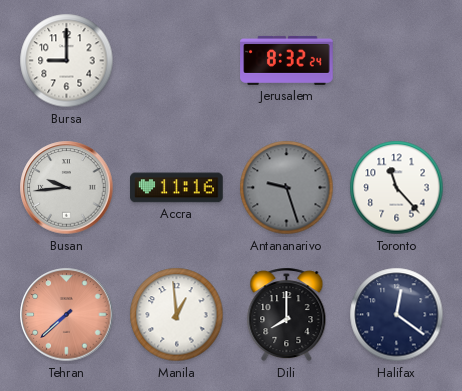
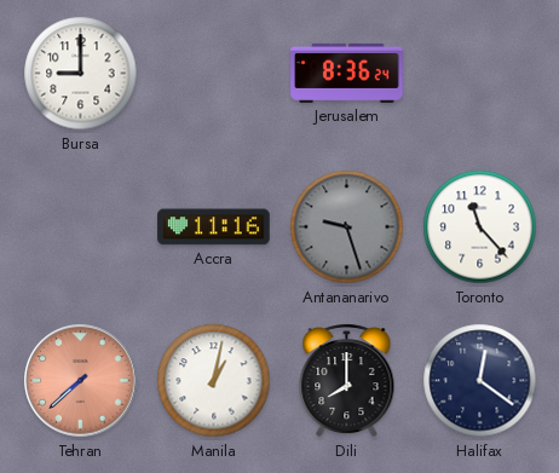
Jerusalem: 8:32 -> 8:36 (347, 73)
Busan: 9:44 -> none (67, 188)
Manila: 12:59 -> 1:02 (214, 381)
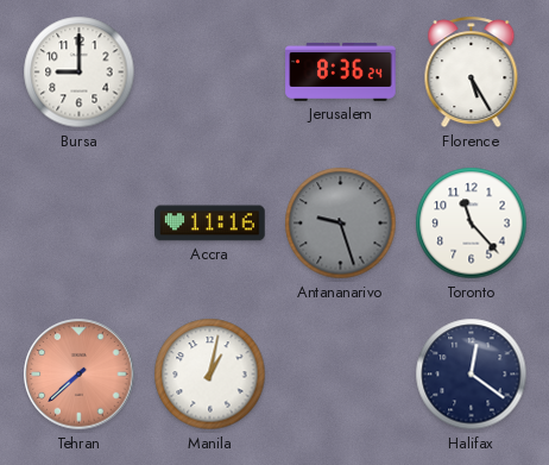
Florence: none -> 5:25 (472, 73)
Dili: 8:00 -> none (347, 381)
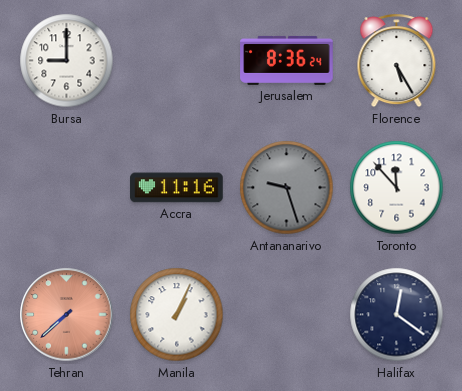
Toronto: 11:23 -> 11:53 (397, 188)
Manila: 1:02 -> 1:04 (177, 315)
